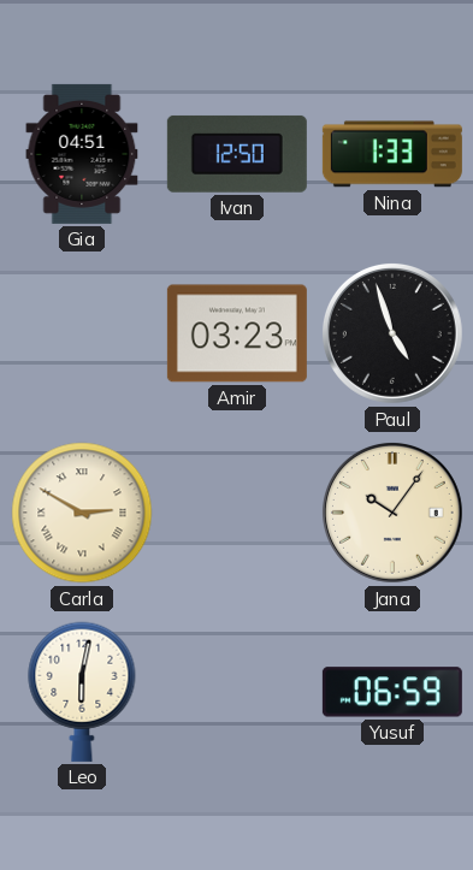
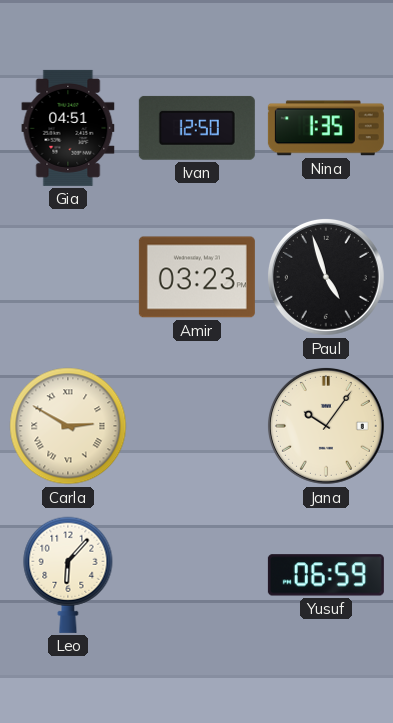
Nina: 1:33 -> 1:35 (326, 128)
Leo: 6:02 -> 6:07 (68, 575)
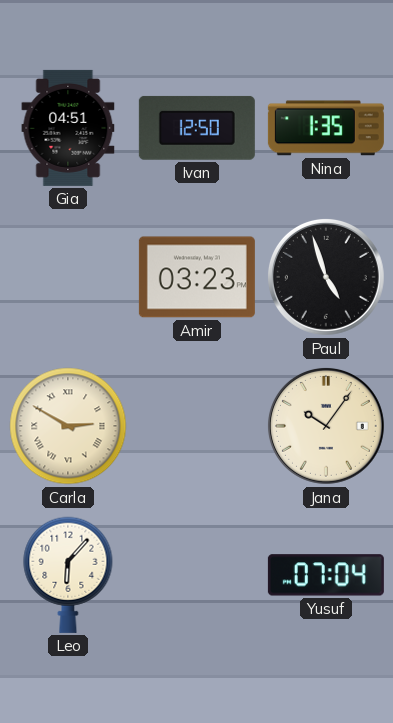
Yusuf: 06:59 -> 07:04 (326, 575)
